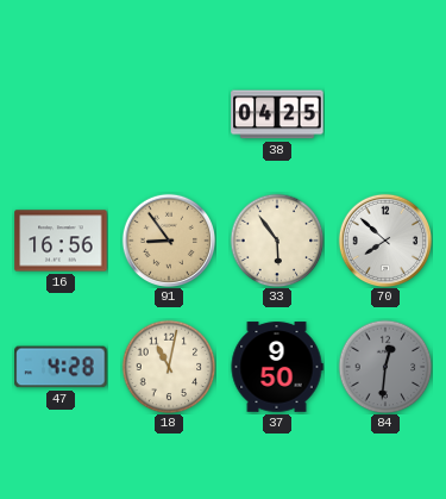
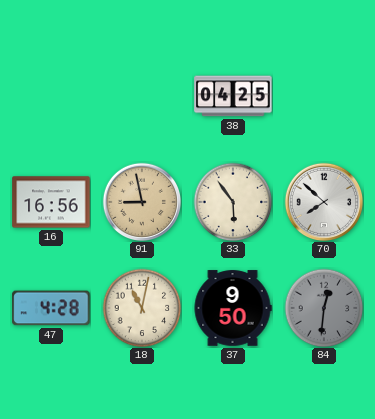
91: 8:54 -> 8:58 (141, 201)
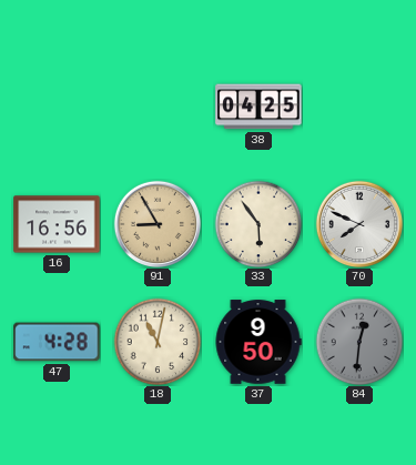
91: 8:58 -> 8:55 (156, 223)
70: 7:52 -> 7:49 (358, 223)
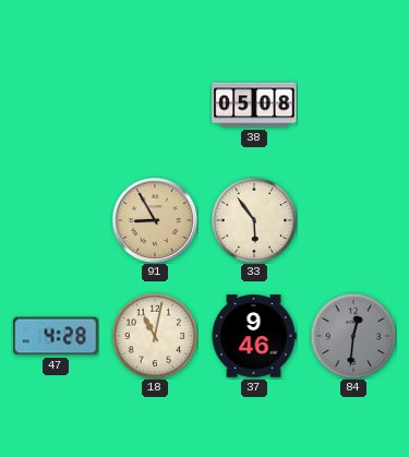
38: 04:25 -> 05:08 (254, 105)
16: 16:56 -> none (57, 224)
70: 7:49 -> none (358, 223)
37: 9:50 -> 9:46 (254, 336)
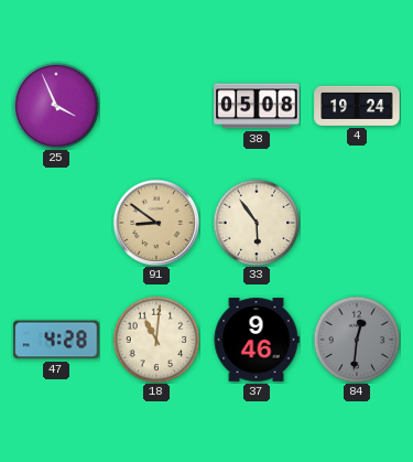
25: none -> 3:56 (56, 106)
4: none -> 19:24 (357, 106)
91: 8:55 -> 8:51 (155, 222)
18: 11:02 -> 11:01 (156, 340)
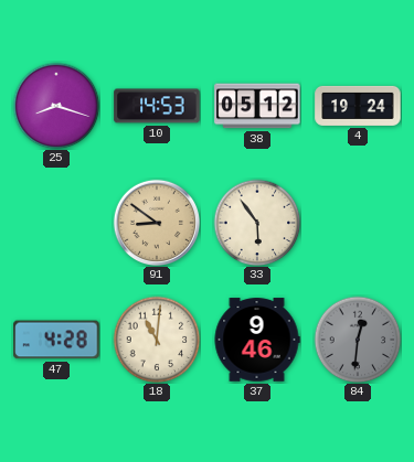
25: 3:56 -> 8:18 (56, 106)
10: none -> 14:53 (157, 106)
38: 05:08 -> 05:12 (257, 106)
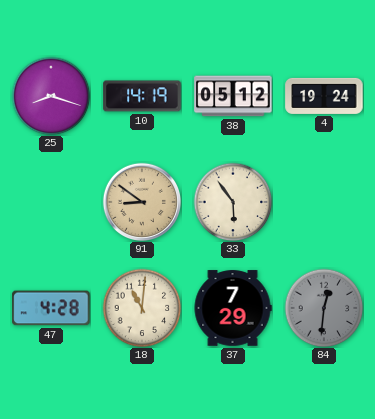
10: 14:53 -> 14:19 (142, 96)
37: 9:46 -> 7:29 (233, 308)
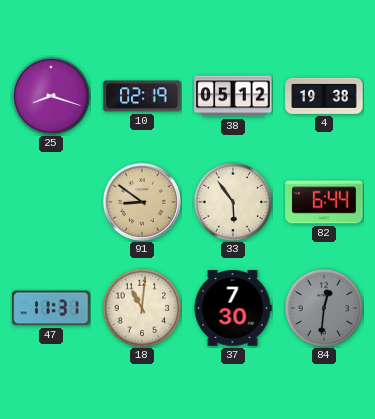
10: 14:19 -> 02:19 (142, 96)
4: 19:24 -> 19:38 (324, 96)
82: none -> 6:44 (324, 202)
47: 4:28 -> 11:31 (51, 308)
37: 7:29 -> 7:30 (233, 308)
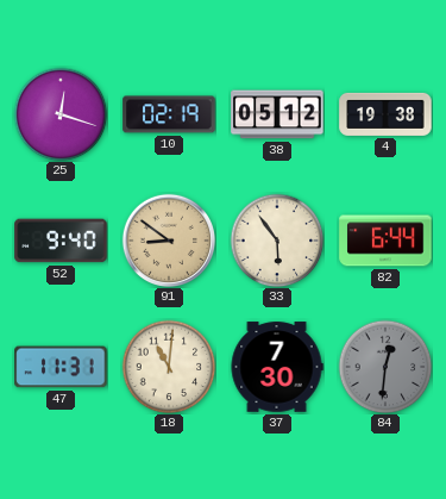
25: 8:18 -> 12:18 (61, 114)
52: none -> 9:40 (61, 241)
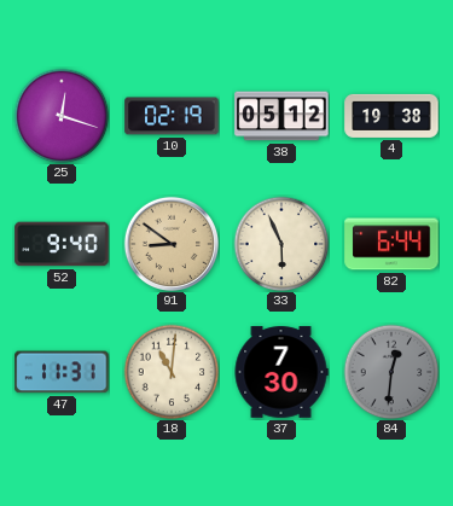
33: 5:54 -> 5:56 (281, 244)
